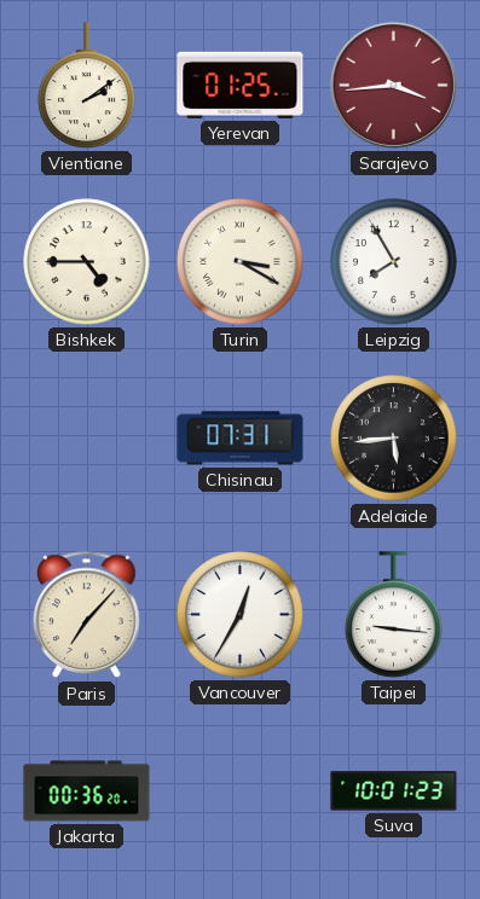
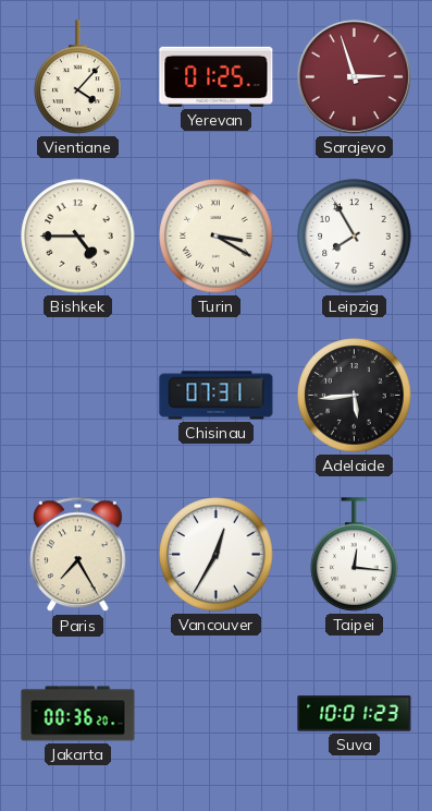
Vientiane: 2:09 -> 4:07 (78, 77)
Sarajevo: 3:44 -> 2:57 (354, 76)
Paris: 7:07 -> 7:25 (78, 555)
Taipei: 9:16 -> 12:16 (355, 555)
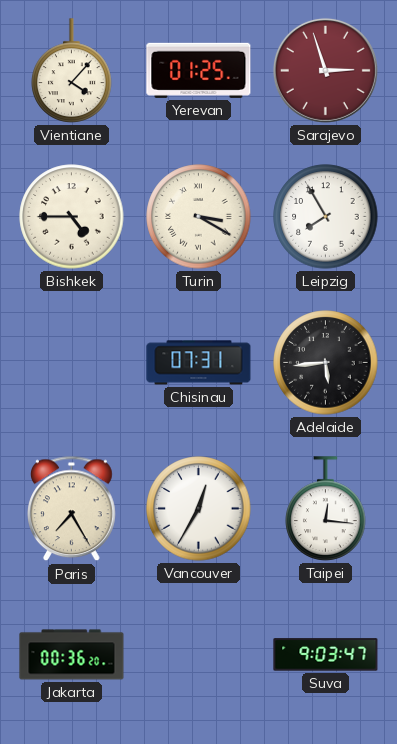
Suva: 10:01 -> 9:03 (326, 655)
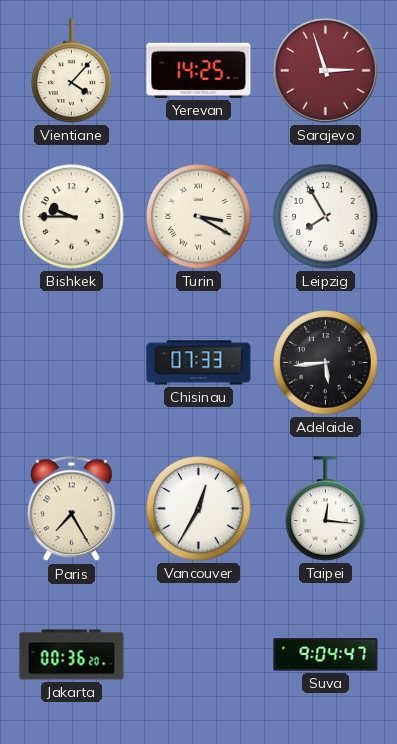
Yerevan: 01:25 -> 14:25 (199, 70)
Bishkek: 4:45 -> 9:45 (72, 217)
Chisinau: 07:31 -> 07:33 (199, 363)
Suva: 9:03 -> 9:04 (326, 655)
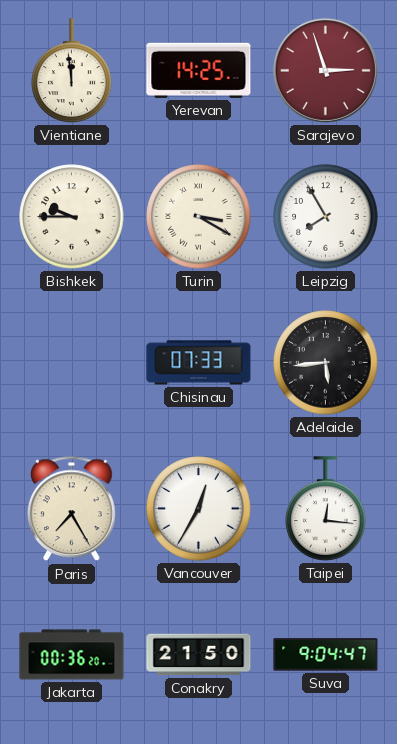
Vientiane: 4:07 -> 11:59 (72, 71)
Conakry: none -> 21:50 (199, 655)
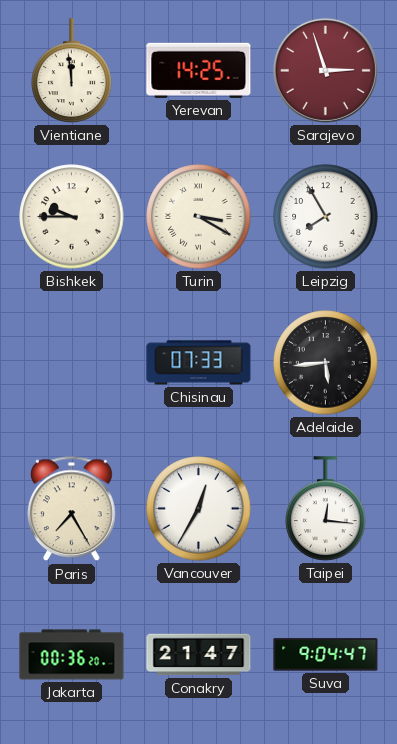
Conakry: 21:50 -> 21:47 (199, 655)
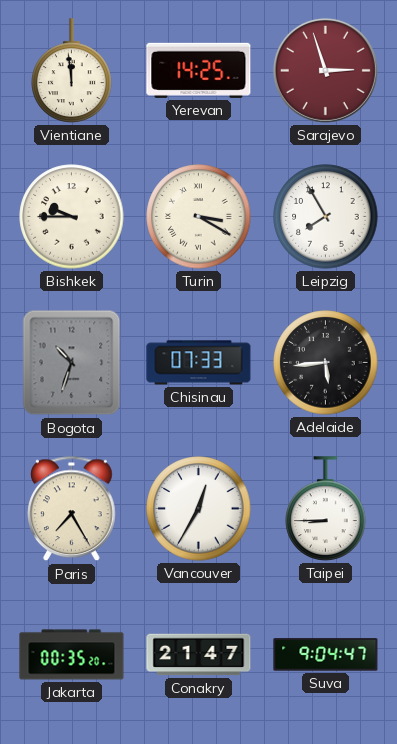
Bogota: none -> 10:33 (72, 363)
Taipei: 12:16 -> 8:45 (326, 509)
Jakarta: 00:36 -> 00:35 (72, 655)
